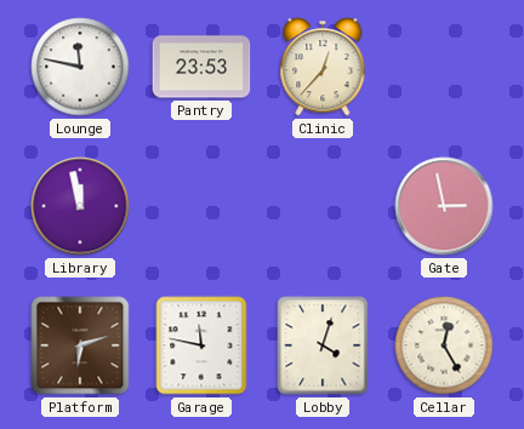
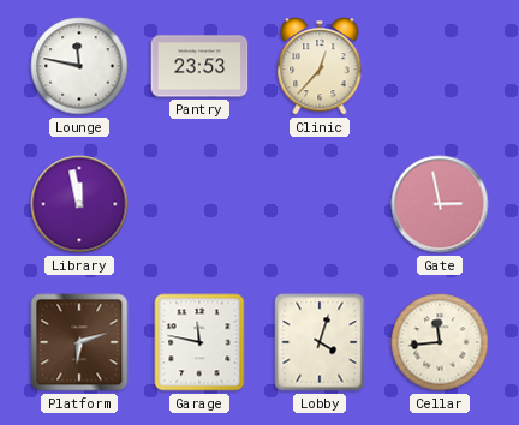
Cellar: 12:25 -> 11:44 (440, 342)
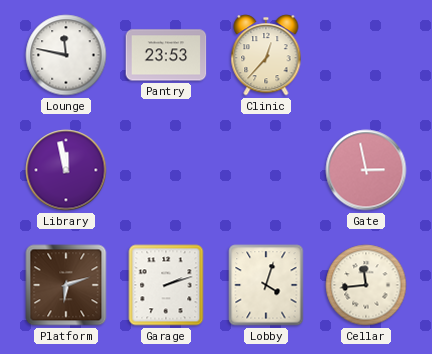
Garage: 11:47 -> 2:12 (166, 285)
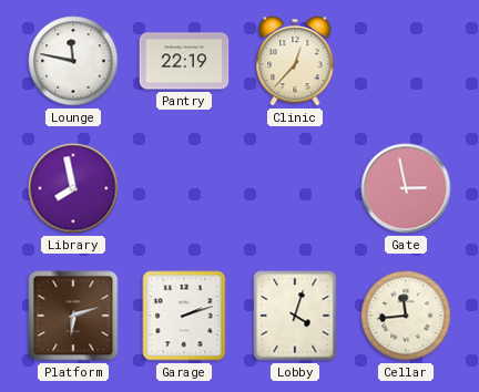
Pantry: 23:53 -> 22:19 (184, 61)
Library: 11:58 -> 7:58 (73, 188)
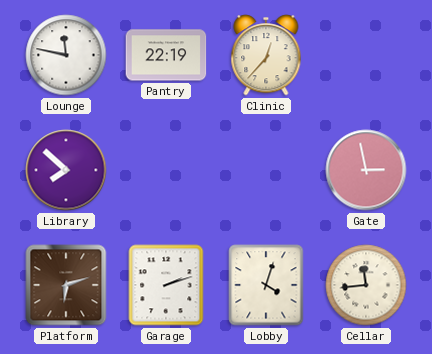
Library: 7:58 -> 7:52 (66, 170)
